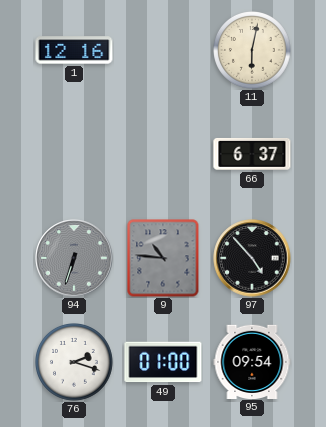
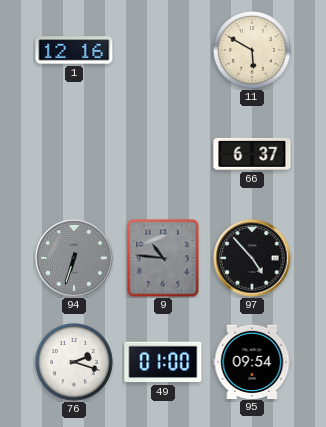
11: 6:02 -> 5:50 (253, 51)
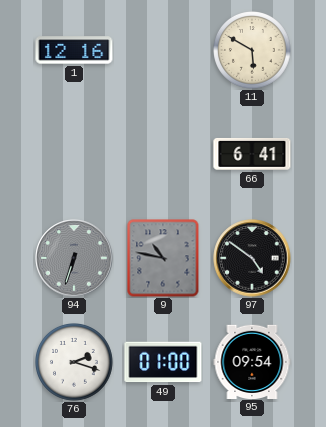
66: 6:37 -> 6:41 (252, 154)
9: 10:46 -> 10:47 (163, 258)
97: 4:53 -> 4:51 (252, 258)
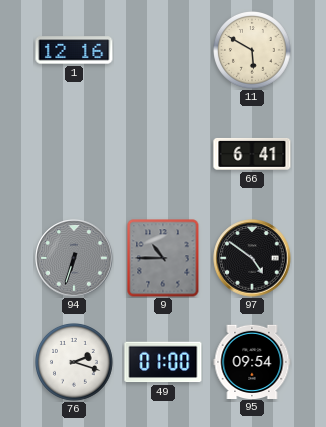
9: 10:47 -> 10:45 (163, 258)
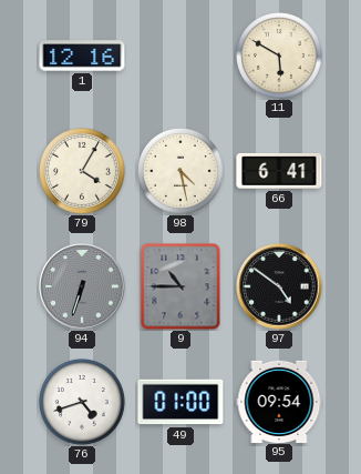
79: none -> 4:05 (83, 172)
98: none -> 4:28 (182, 172)
76: 2:18 -> 4:42 (83, 403)
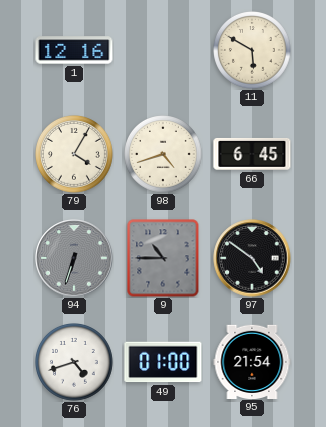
98: 4:28 -> 4:42 (164, 155)
66: 6:41 -> 6:45 (252, 154)
95: 09:54 -> 21:54 (252, 361)
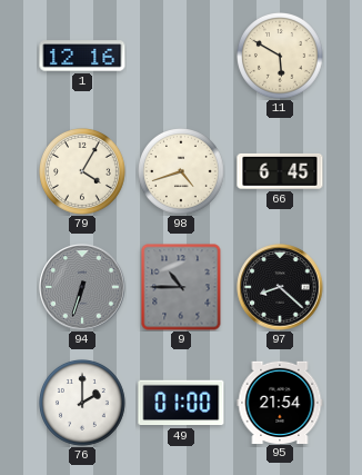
97: 4:51 -> 8:22 (280, 287)
76: 4:42 -> 2:00 (83, 404)
